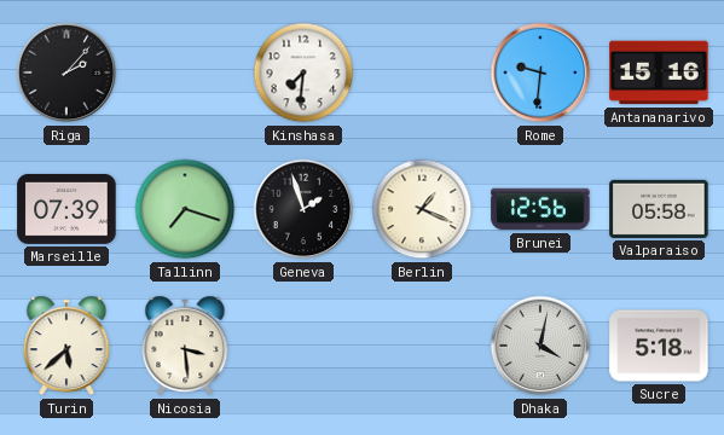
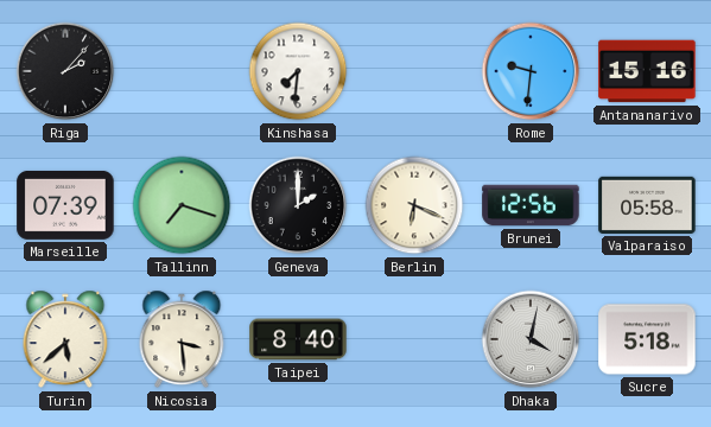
Geneva: 1:57 -> 2:00 (298, 205)
Berlin: 1:19 -> 6:19 (414, 205)
Taipei: none -> 8:40 (298, 339)
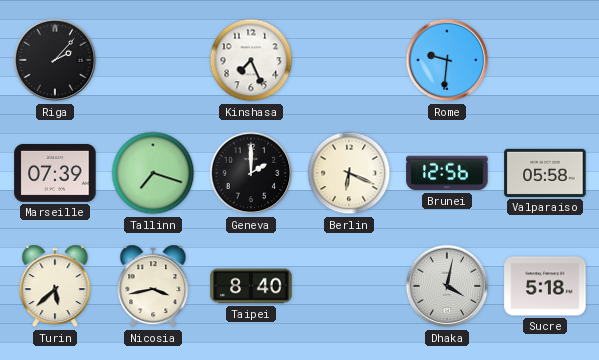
Kinshasa: 7:31 -> 7:26 (251, 60)
Antananarivo: 15:16 -> none (647, 71)
Nicosia: 3:29 -> 3:43 (153, 286)
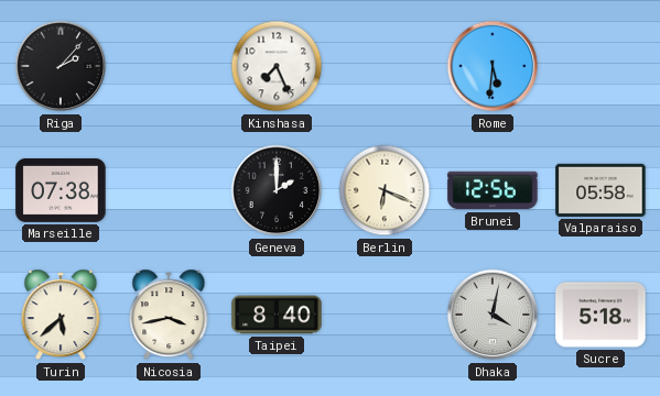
Rome: 9:31 -> 5:31 (493, 66)
Marseille: 07:39 -> 07:38 (61, 190)
Tallinn: 7:18 -> none (153, 173)
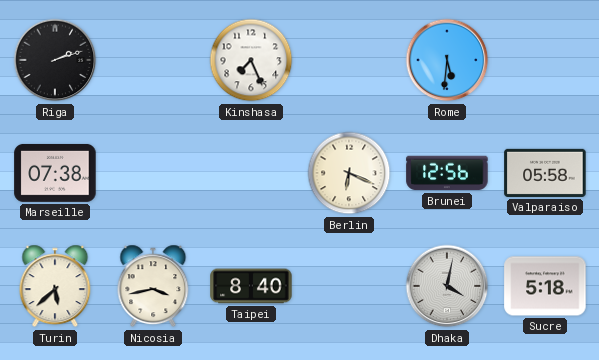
Riga: 2:07 -> 2:12 (55, 60)
Geneva: 2:00 -> none (277, 190)
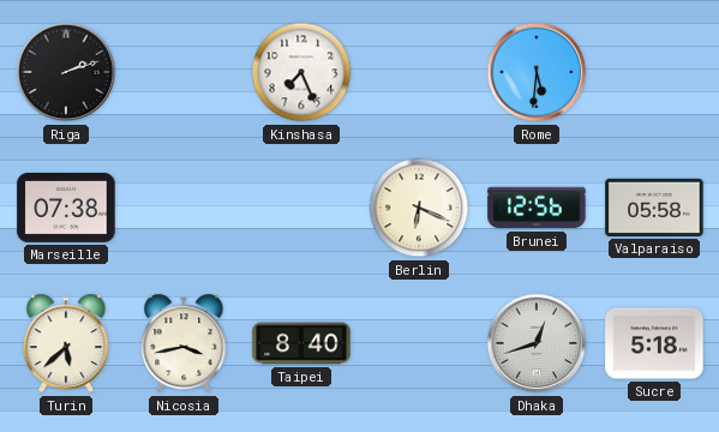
Dhaka: 4:02 -> 12:42 (537, 343)
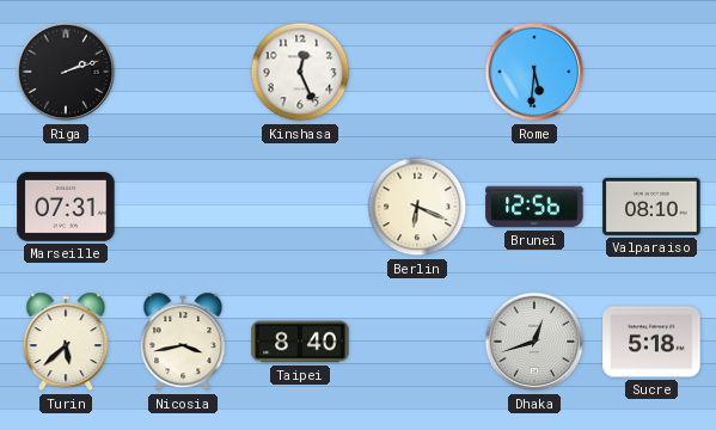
Kinshasa: 7:26 -> 12:26 (300, 72)
Marseille: 07:38 -> 07:31 (66, 207)
Valparaiso: 05:58 -> 08:10 (651, 207)
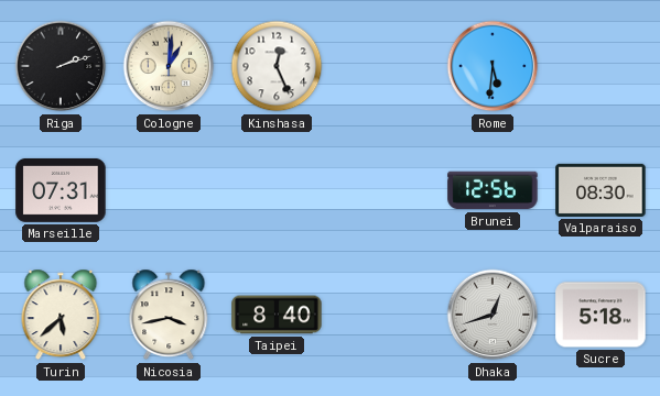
Cologne: none -> 1:01 (169, 66)
Berlin: 6:19 -> none (417, 207)
Valparaiso: 08:10 -> 08:30 (601, 190)
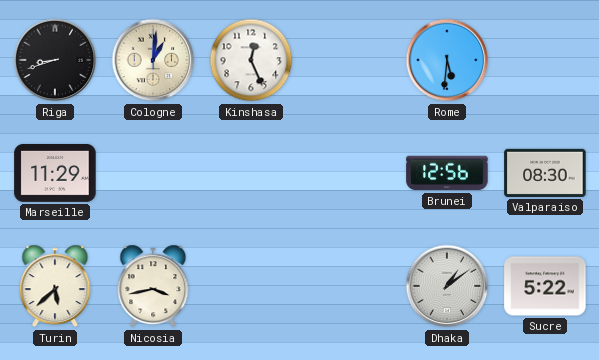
Riga: 2:12 -> 8:42 (55, 60)
Marseille: 07:31 -> 11:29 (55, 173)
Taipei: 8:40 -> none (277, 315)
Dhaka: 12:42 -> 1:09 (447, 286)
Sucre: 5:18 -> 5:22 (545, 286)
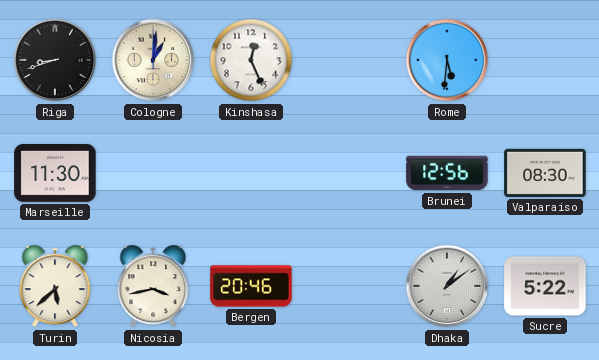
Marseille: 11:29 -> 11:30 (55, 173)
Bergen: none -> 20:46 (251, 286)
